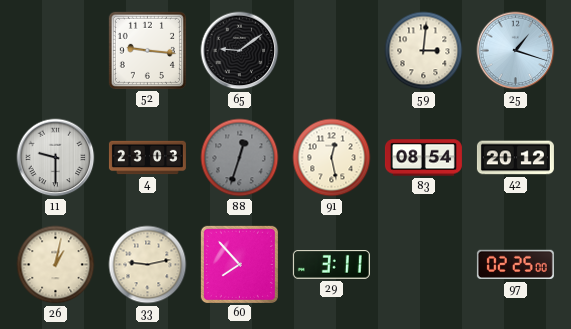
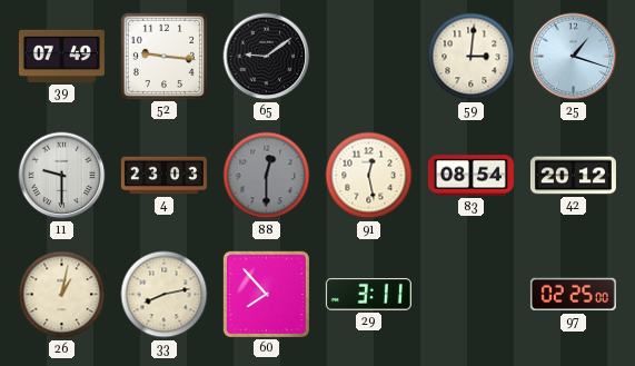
39: none -> 07:49 (61, 56)
88: 12:33 -> 12:30 (267, 176)
33: 9:13 -> 8:13 (165, 295)
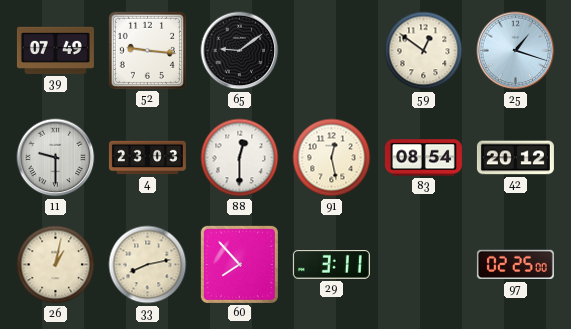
59: 3:01 -> 12:51 (424, 51)
88 dial: grey -> white (240, 158)
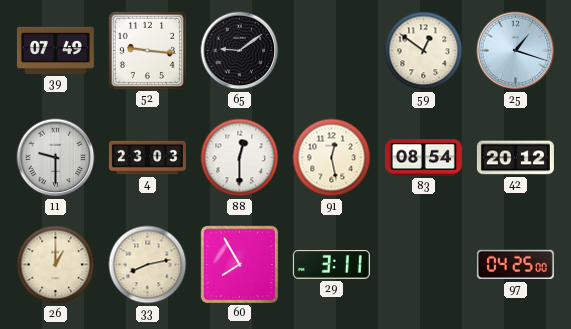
26: 1:02 -> 1:00 (56, 265)
60: 7:53 -> 7:55 (239, 264)
97: 02:25 -> 04:25 (515, 265)
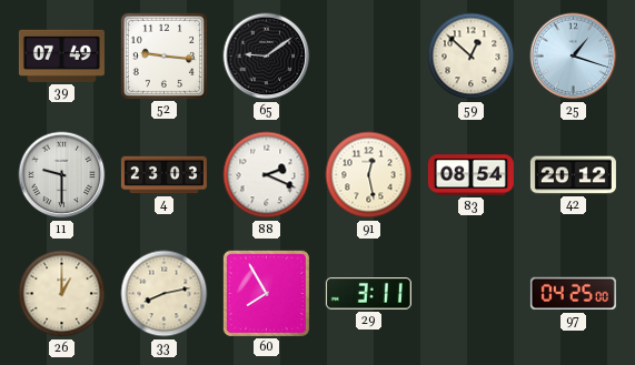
59: 12:51 -> 12:52 (472, 57)
88: 12:30 -> 2:19 (267, 175)
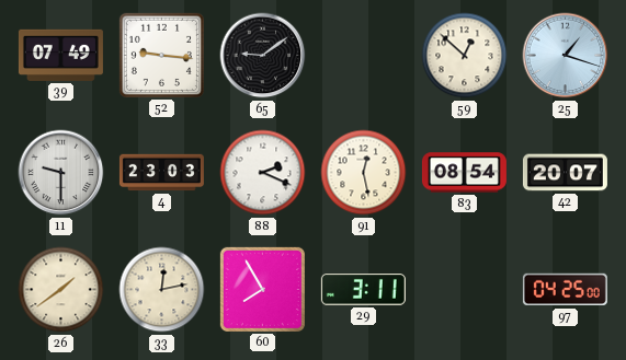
42: 20:12 -> 20:07 (565, 173)
26: 1:00 -> 1:39 (61, 290)
33: 8:13 -> 12:13 (162, 290)
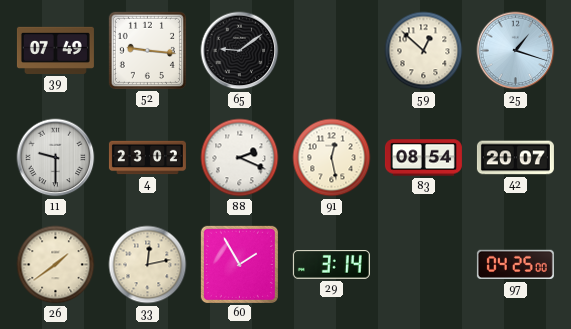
4: 23:03 -> 23:02 (147, 158)
60: 7:55 -> 1:55 (239, 264)
29: 3:11 -> 3:14 (331, 265)
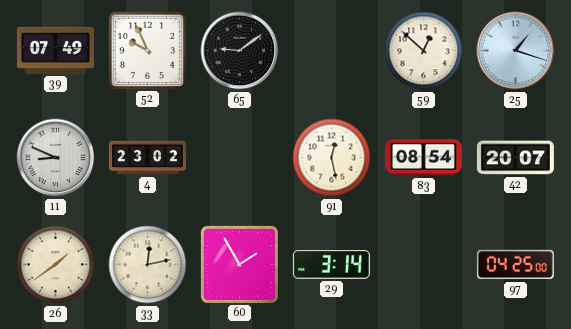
52: 9:16 -> 9:56 (147, 50)
11: 9:30 -> 8:49 (56, 158)
88: 2:19 -> none (240, 158)
